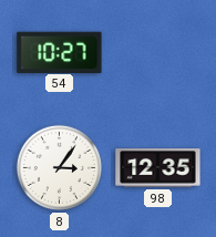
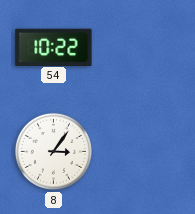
54: 10:27 -> 10:22 (54, 47)
98: 12:35 -> none (158, 168)
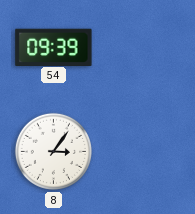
54: 10:22 -> 09:39 (54, 47)
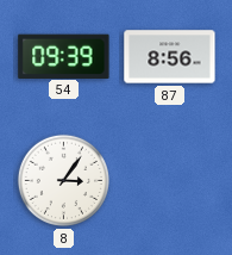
87: none -> 8:56 (170, 57)
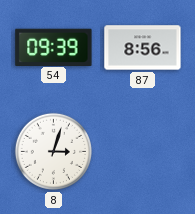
8: 3:06 -> 3:03 (53, 151)
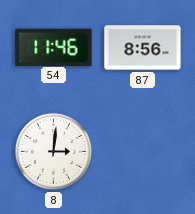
54: 09:39 -> 11:46 (54, 47)
8: 3:03 -> 3:01 (53, 151)
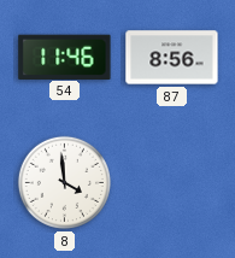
8: 3:01 -> 3:59 (64, 182)
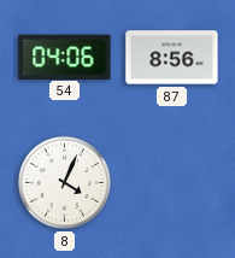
54: 11:46 -> 04:06 (65, 57)
8: 3:59 -> 4:04 (64, 182)
